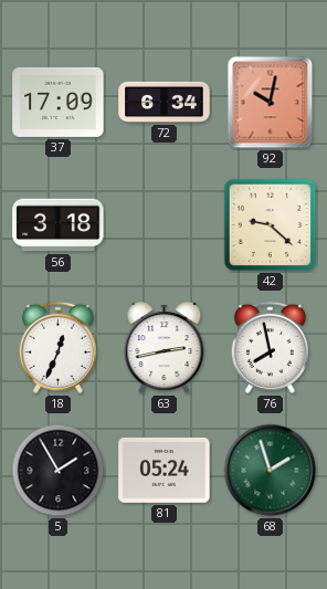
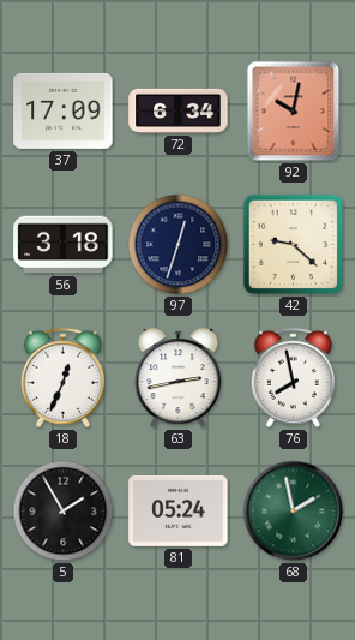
97: none -> 12:33 (179, 245)
68: 1:57 -> 1:58 (294, 512)
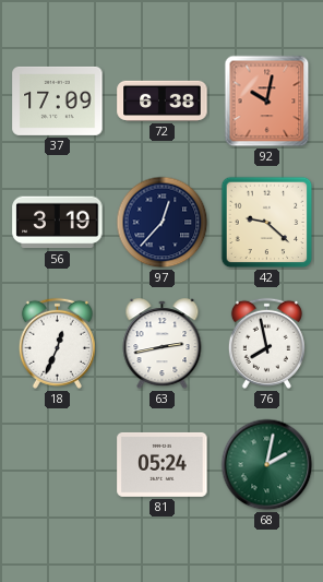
72: 6:34 -> 6:38 (163, 100)
56: 3:18 -> 3:19 (58, 223)
97: 12:33 -> 12:37 (163, 223)
5: 1:55 -> none (64, 512)
68: 1:58 -> 2:02 (267, 465)
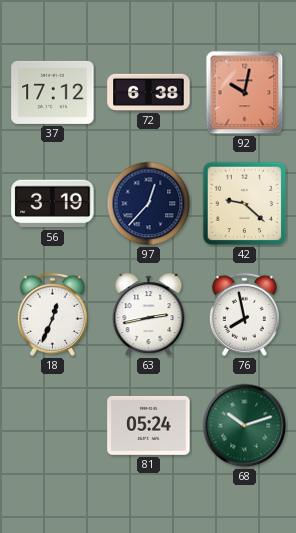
37: 17:09 -> 17:12 (53, 92)
68: 2:02 -> 10:12 (245, 426)
